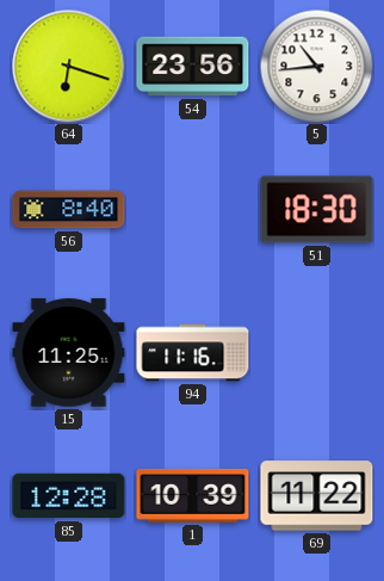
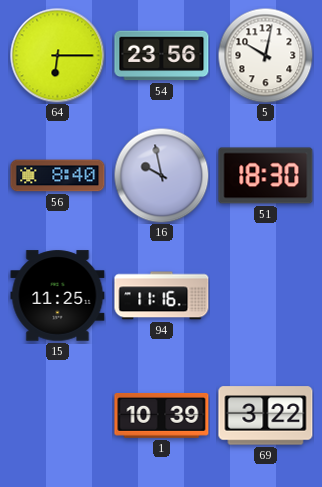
64: 6:18 -> 6:15 (57, 55)
5: 10:44 -> 10:02 (265, 55)
16: none -> 9:58 (161, 175)
85: 12:28 -> none (69, 496)
69: 11:22 -> 3:22 (266, 416)
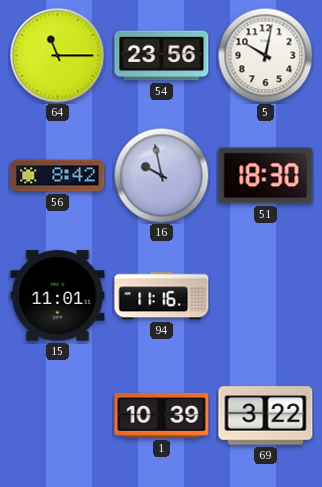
64: 6:15 -> 11:15 (57, 55)
56: 8:40 -> 8:42 (58, 176)
15: 11:25 -> 11:01 (58, 296)
